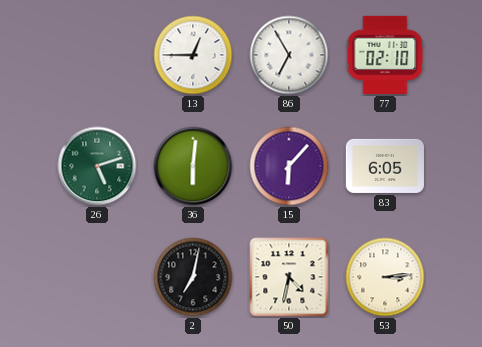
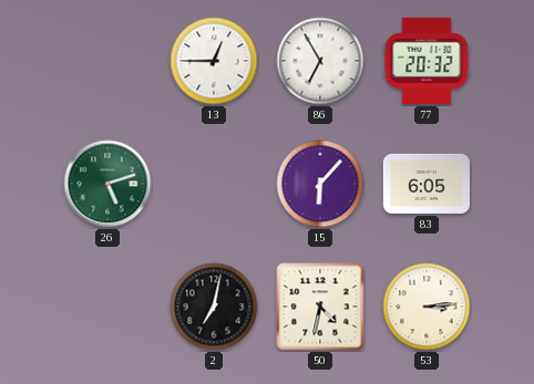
77: 02:10 -> 20:32 (427, 61)
36: 6:01 -> none (193, 166)
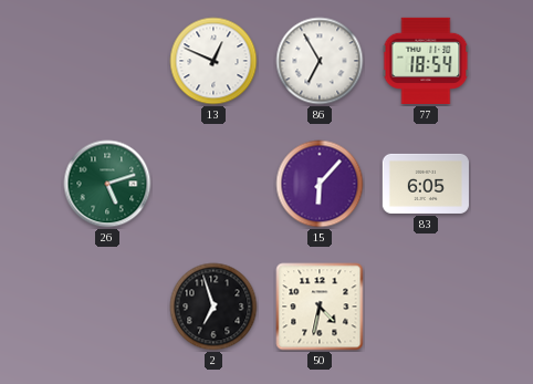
13: 12:45 -> 12:49 (213, 61)
77: 20:32 -> 18:54 (426, 61)
2: 7:02 -> 6:57 (213, 307)
53: 3:14 -> none (427, 307)
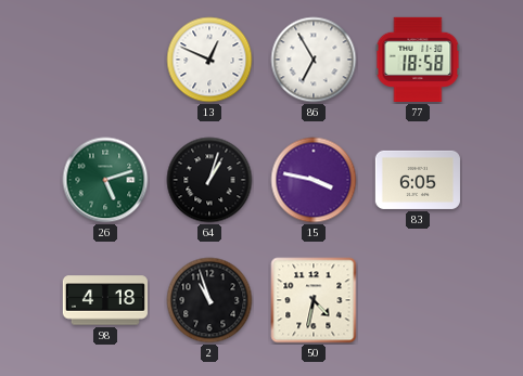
77: 18:54 -> 18:58 (418, 60)
64: none -> 1:03 (209, 180)
15: 6:07 -> 3:47 (314, 180)
98: none -> 4:18 (105, 300)
2: 6:57 -> 10:57 (209, 300)
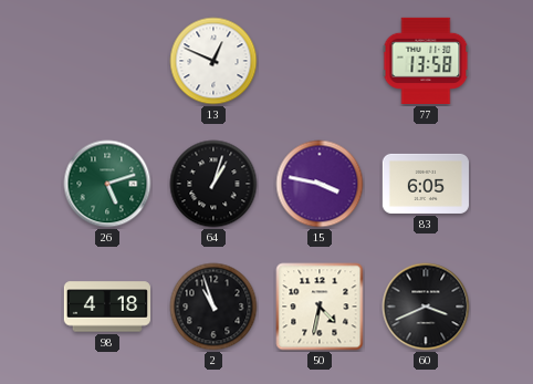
86: 6:55 -> none (314, 60)
77: 18:58 -> 13:58 (426, 61)
60: none -> 3:41 (426, 307)
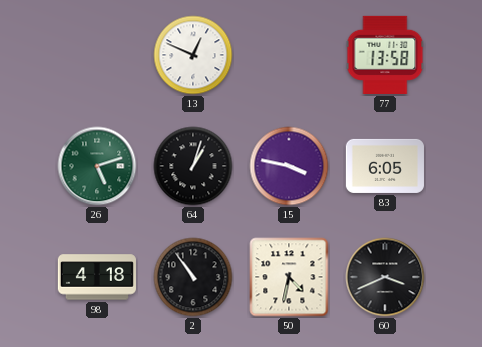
2: 10:57 -> 10:54 (193, 277)
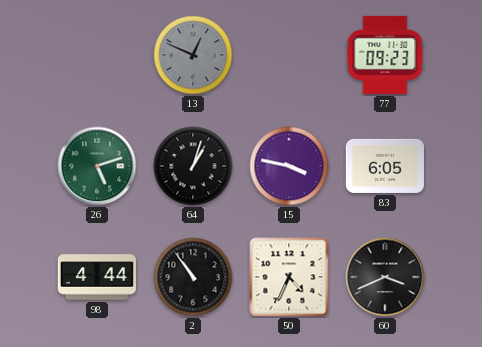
13 dial: white -> grey (193, 55)
77: 13:58 -> 09:23 (385, 55)
98: 4:18 -> 4:44 (97, 277)
50: 4:32 -> 4:34 (289, 277)
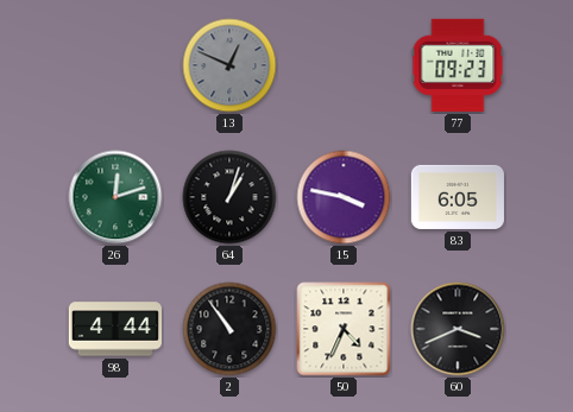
26: 5:12 -> 12:12 (115, 197)
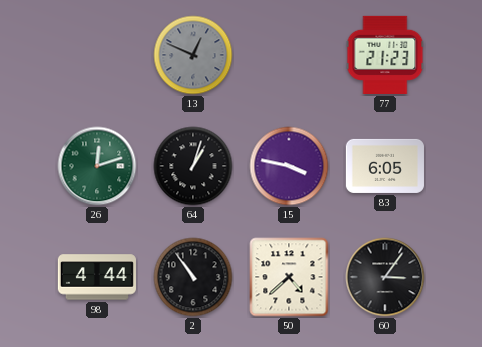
77: 09:23 -> 21:23 (385, 55)
50: 4:34 -> 4:38 (289, 277)
60: 3:41 -> 3:06 (385, 277)
